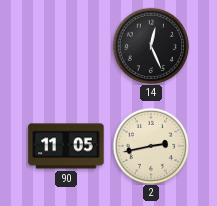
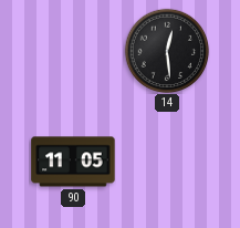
14: 12:26 -> 12:29 (167, 51)
2: 2:43 -> none (151, 146)
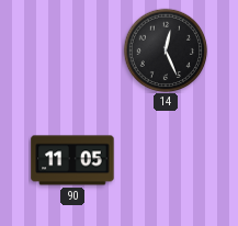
14: 12:29 -> 12:26 (166, 50)
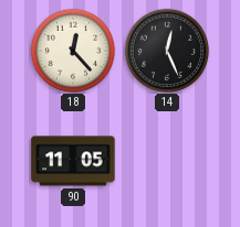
18: none -> 12:23 (73, 51)
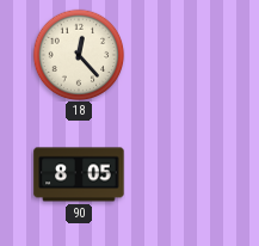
14: 12:26 -> none (167, 51)
90: 11:05 -> 8:05 (79, 174)
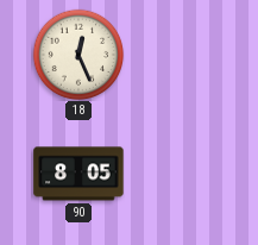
18: 12:23 -> 12:26 (78, 55)
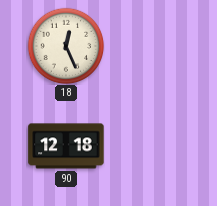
90: 8:05 -> 12:18 (66, 146)
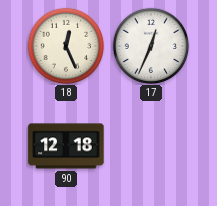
17: none -> 12:34 (151, 46)
